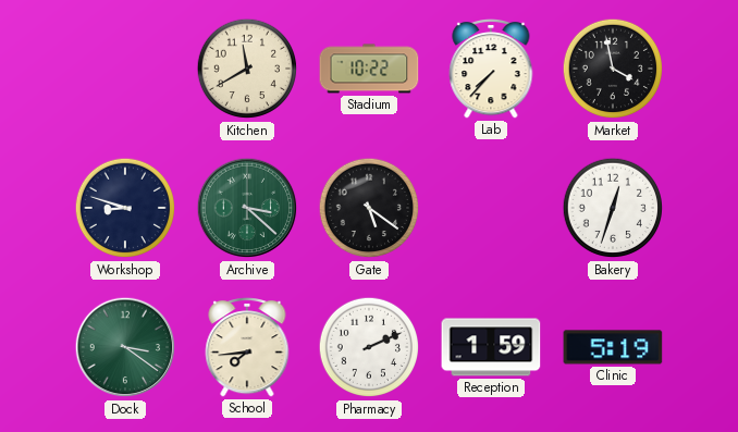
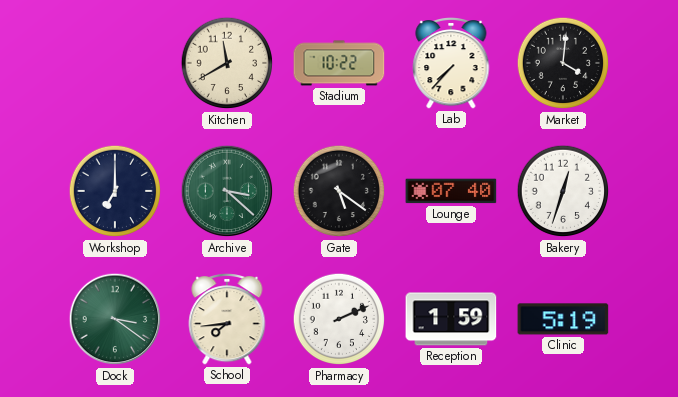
Market: 3:58 -> 4:01 (563, 63)
Workshop: 8:48 -> 7:00 (115, 191)
Lounge: none -> 07:40 (451, 191)
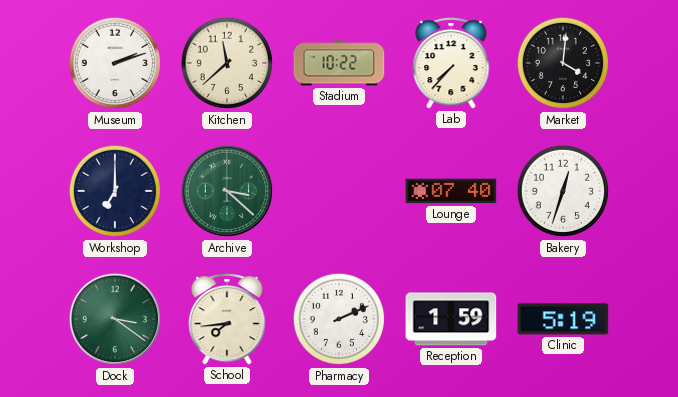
Museum: none -> 2:12 (115, 63)
Kitchen: 11:40 -> 11:38 (227, 63)
Gate: 5:21 -> none (339, 191)
